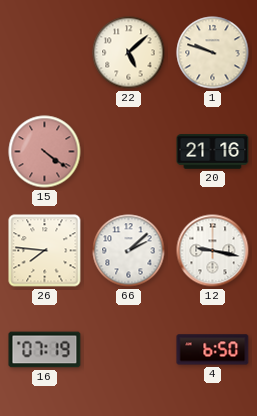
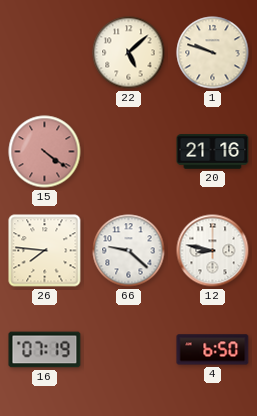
66: 2:08 -> 9:22 (129, 251)
12: 9:17 -> 8:47 (213, 251)
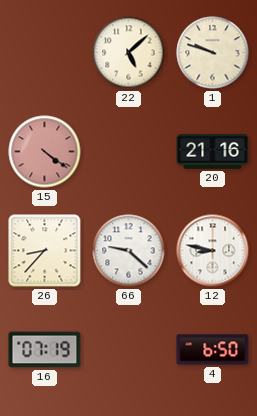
26: 7:46 -> 8:37 (45, 251)
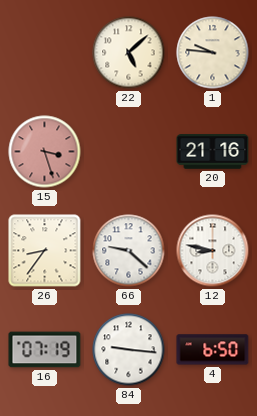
1: 9:48 -> 9:46 (213, 53)
15: 4:21 -> 3:27 (45, 152)
26: 8:37 -> 8:36 (45, 251)
84: none -> 9:16 (129, 350)
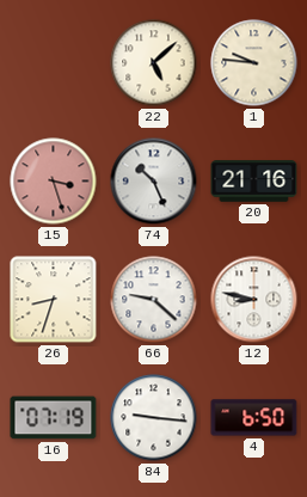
74: none -> 10:26 (154, 182)
26: 8:36 -> 8:33 (54, 300)
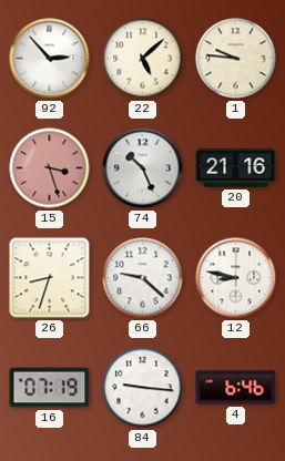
92: none -> 2:53 (50, 59)
4: 6:50 -> 6:46 (236, 388)
